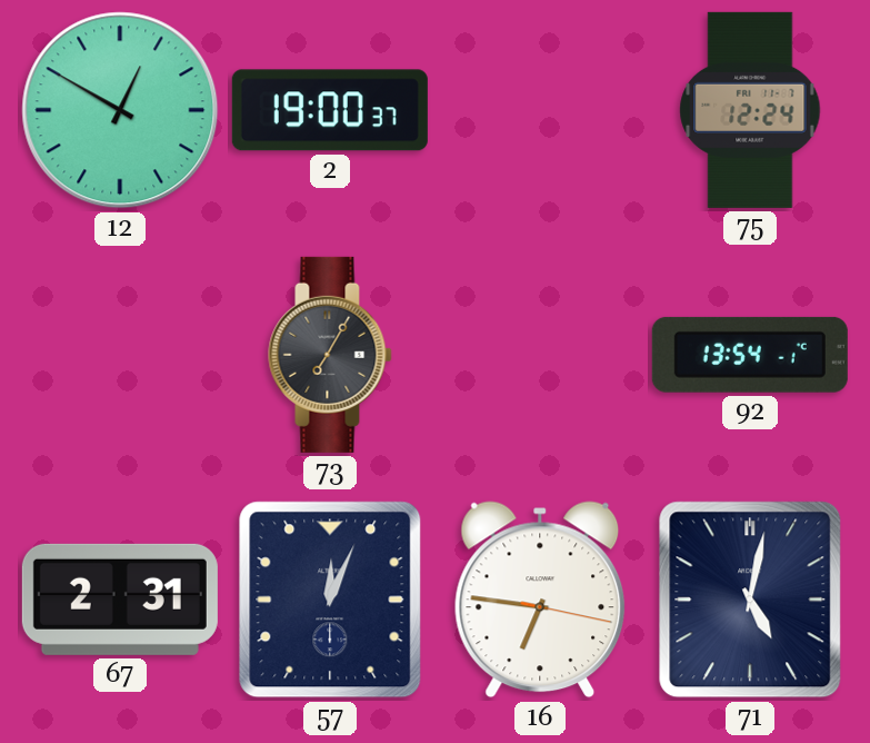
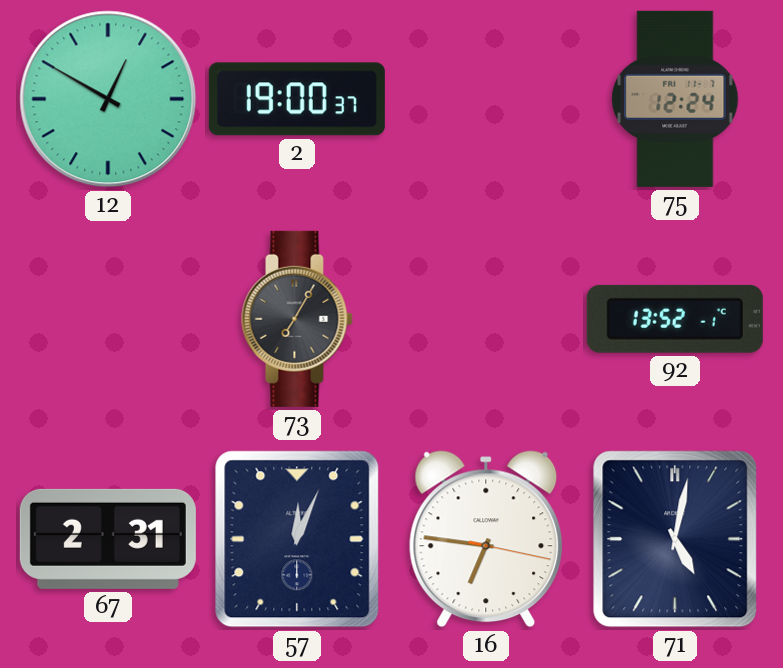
92: 13:54 -> 13:52 (675, 319)
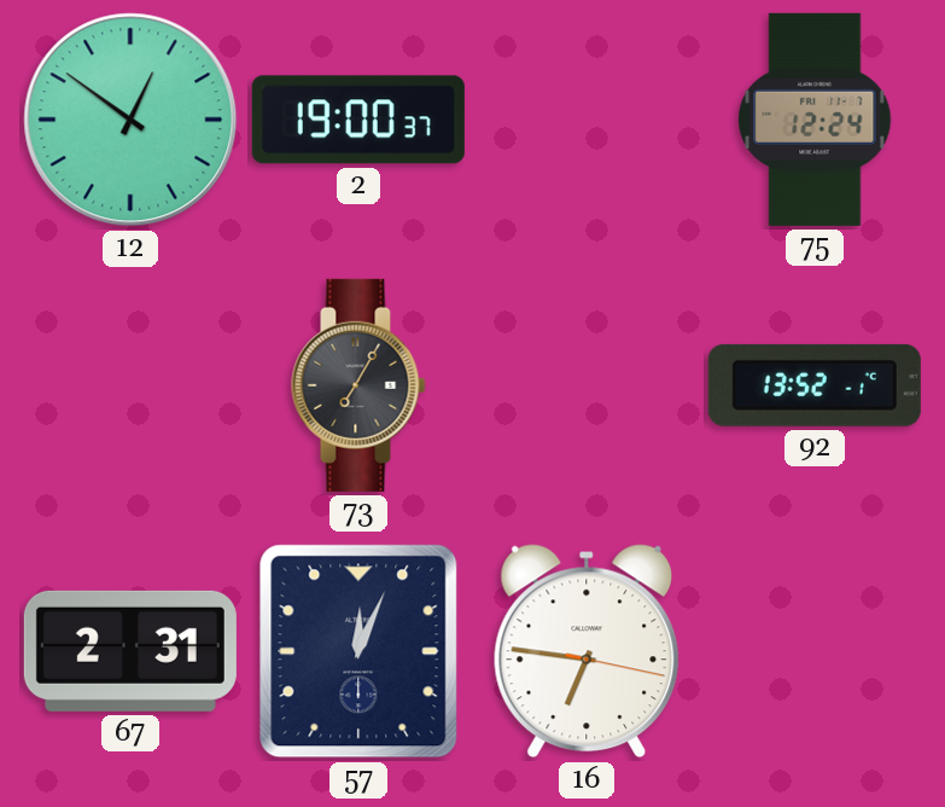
12: 12:50 -> 12:51 (130, 120)
71: 5:02 -> none (675, 539)
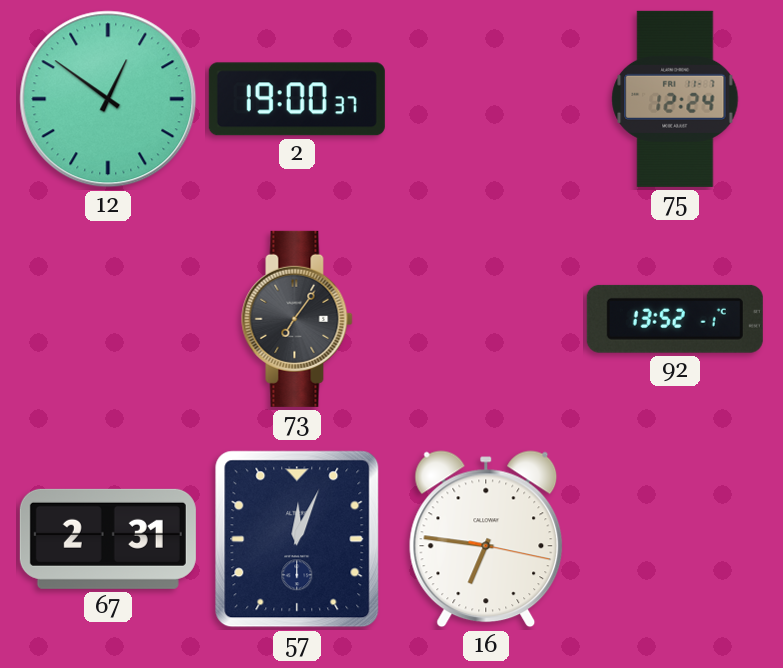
73: 7:05 -> 7:06 (297, 319)
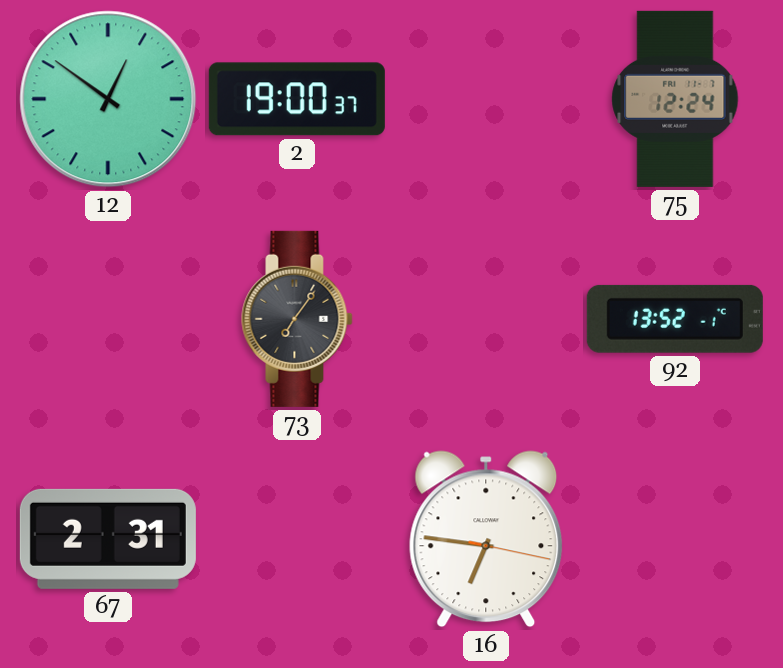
57: 12:04 -> none (297, 539)
